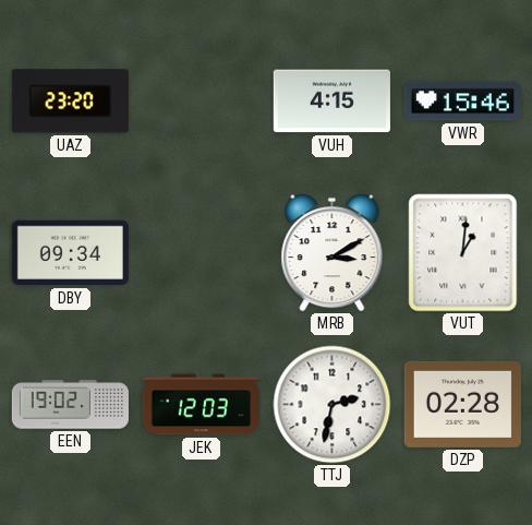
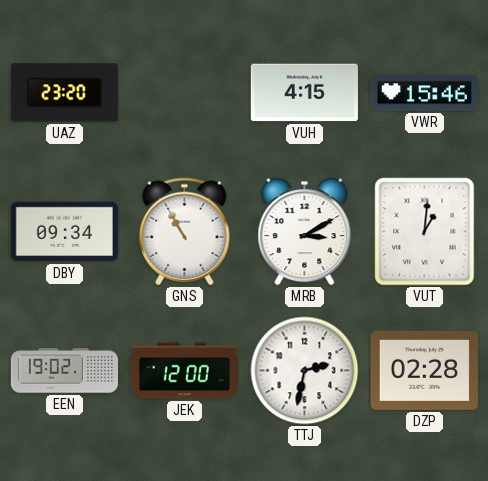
GNS: none -> 10:55 (185, 232)
JEK: 12:03 -> 12:00 (184, 371)
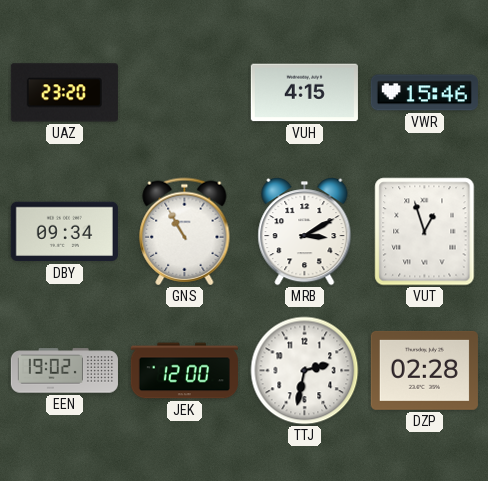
VUT: 1:01 -> 12:57 (425, 232)
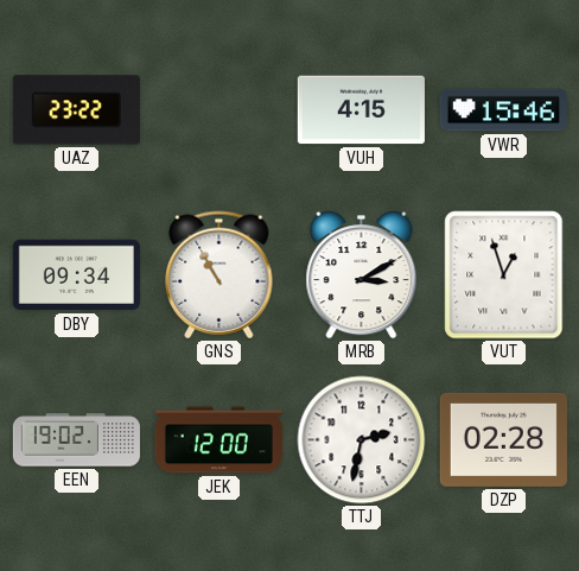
UAZ: 23:20 -> 23:22 (76, 110)
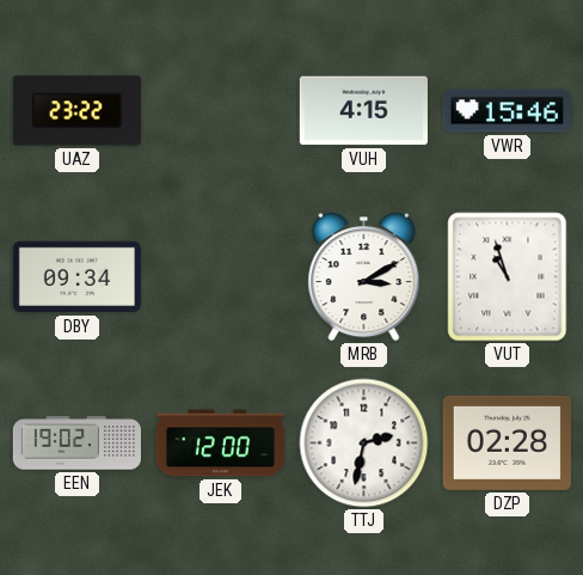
GNS: 10:55 -> none (219, 275)
VUT: 12:57 -> 10:57 (508, 277)
